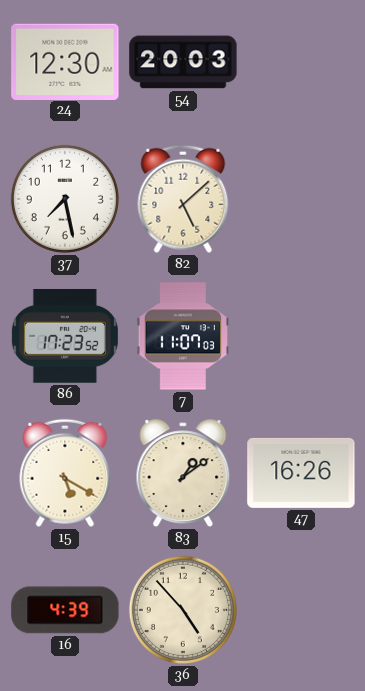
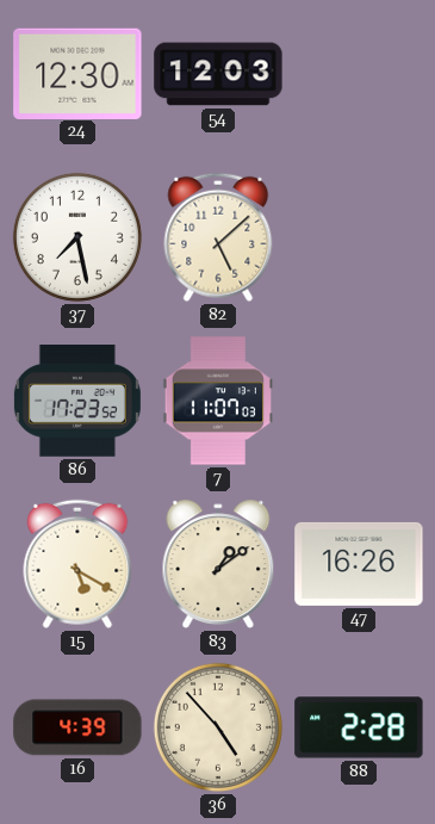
54: 20:03 -> 12:03 (218, 74)
88: none -> 2:28 (359, 727)
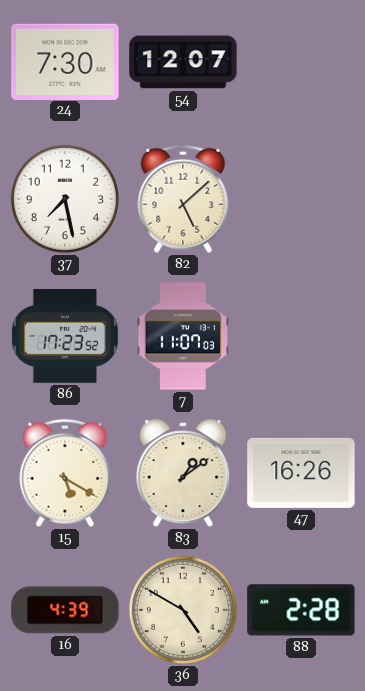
24: 12:30 -> 7:30 (65, 61)
54: 12:03 -> 12:07 (183, 62)
36: 4:53 -> 4:50 (183, 610)
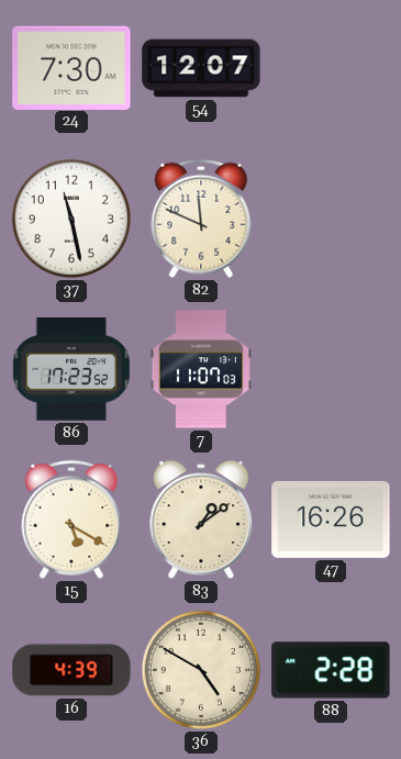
37: 7:28 -> 11:28 (71, 219)
82: 5:08 -> 11:49 (201, 219)
